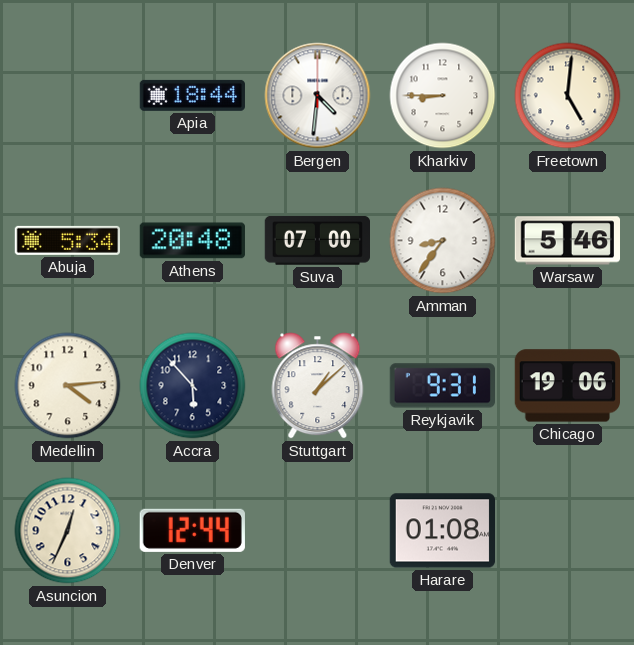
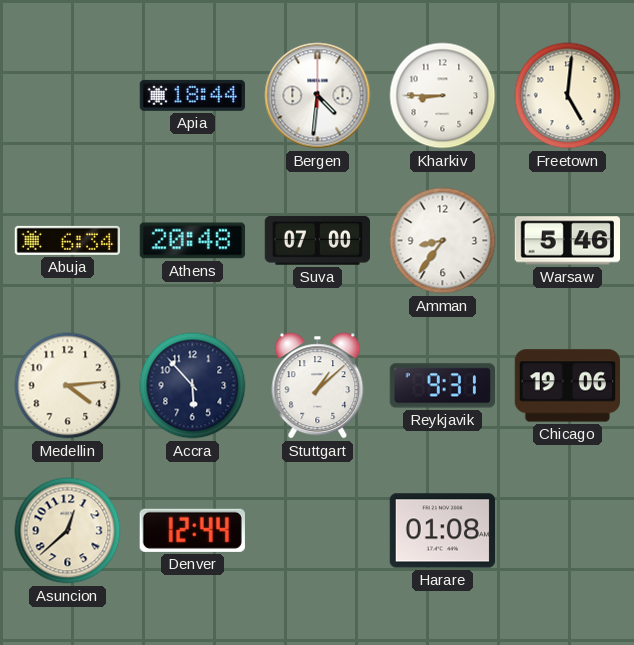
Abuja: 5:34 -> 6:34 (67, 240)
Asuncion: 12:34 -> 12:38 (68, 531)
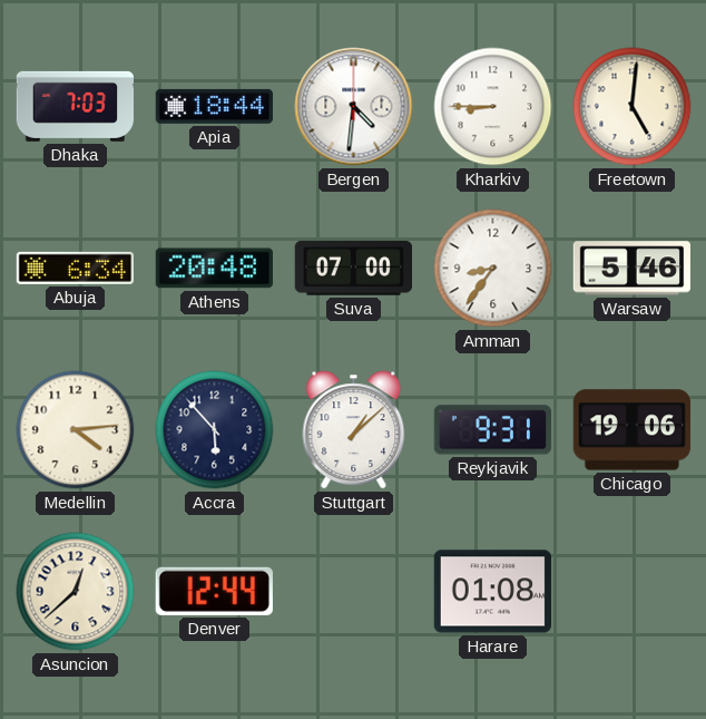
Dhaka: none -> 7:03 (75, 106)
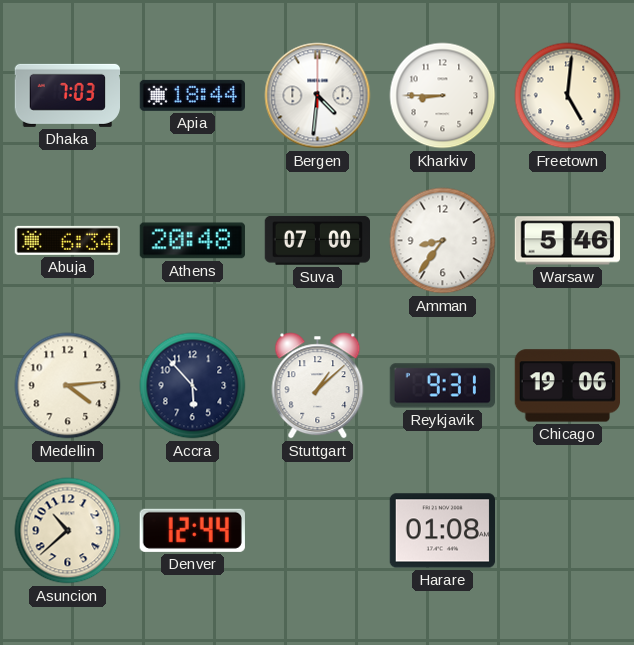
Asuncion: 12:38 -> 10:38 (68, 531)
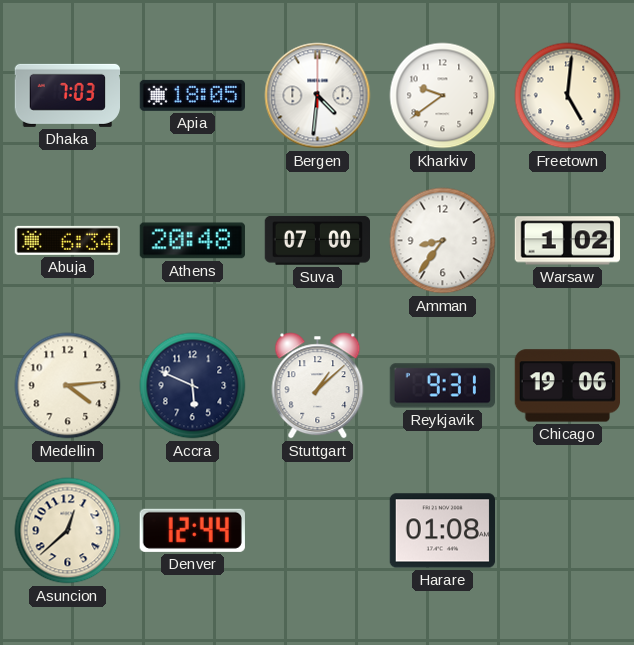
Apia: 18:44 -> 18:05 (192, 95)
Kharkiv: 8:45 -> 9:39 (443, 96)
Warsaw: 5:46 -> 1:02 (567, 241)
Accra: 5:53 -> 5:49 (193, 386)
Asuncion: 10:38 -> 12:38 (68, 531)
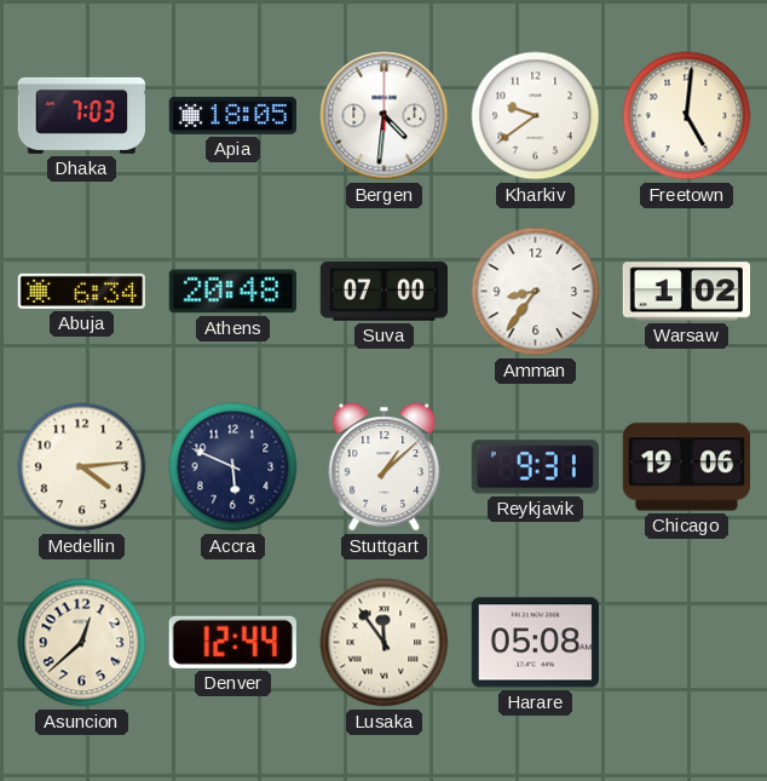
Lusaka: none -> 11:54 (385, 643)
Harare: 01:08 -> 05:08 (535, 643)
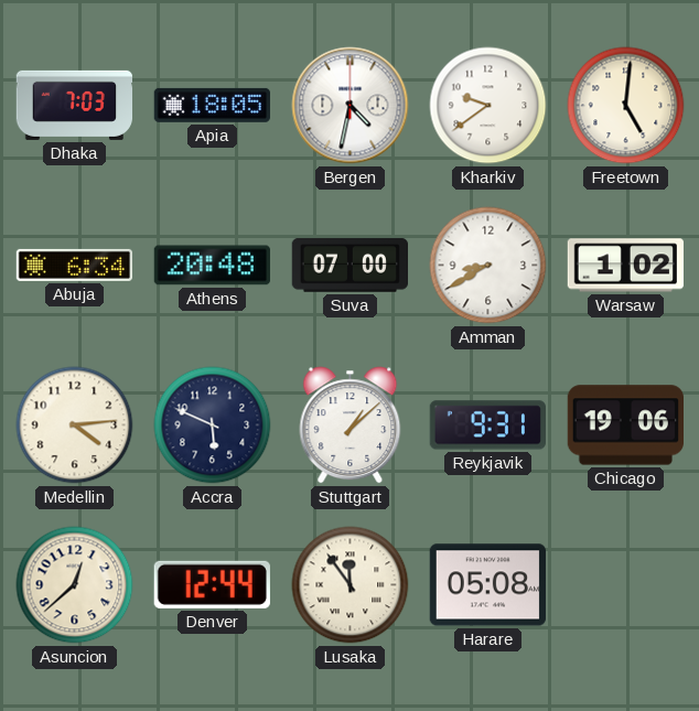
Bergen: 4:31 -> 4:32 (351, 106)
Amman: 8:36 -> 8:40 (488, 266)
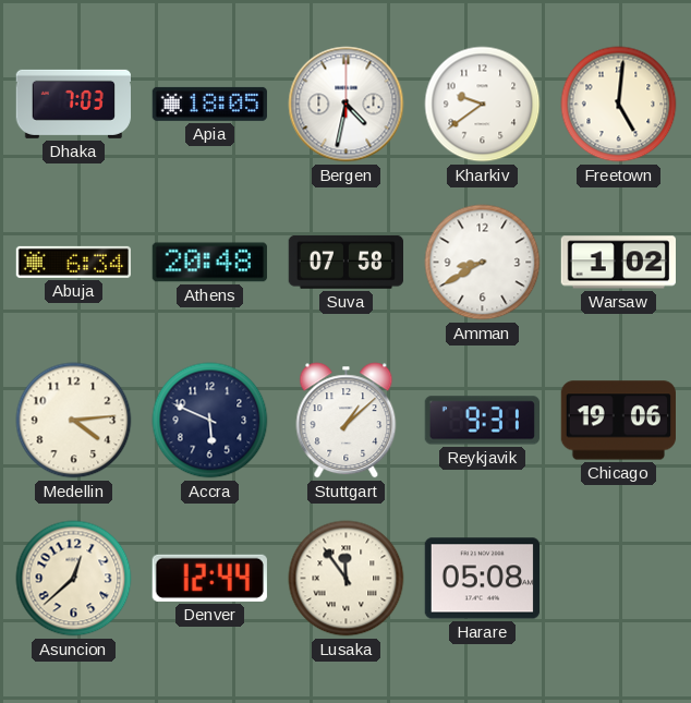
Suva: 07:00 -> 07:58 (346, 262)
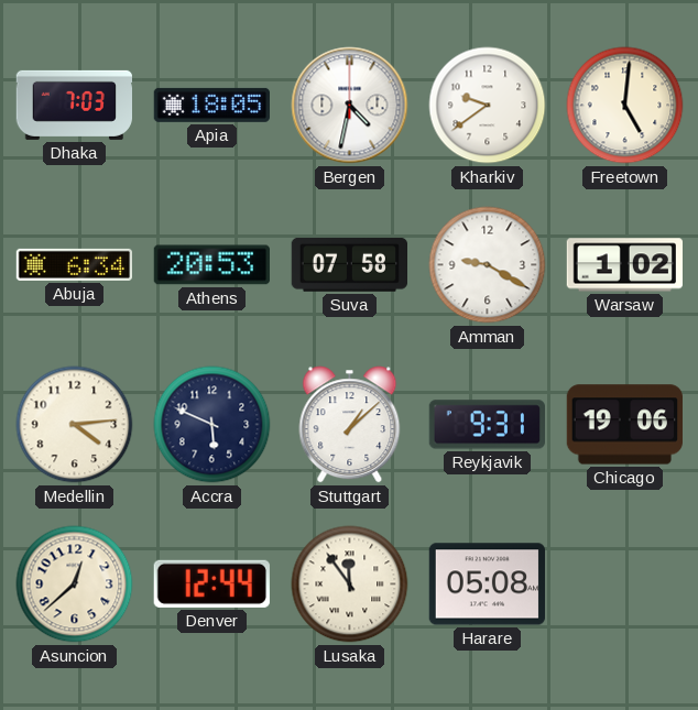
Athens: 20:48 -> 20:53 (211, 265)
Amman: 8:40 -> 9:20 (488, 265)
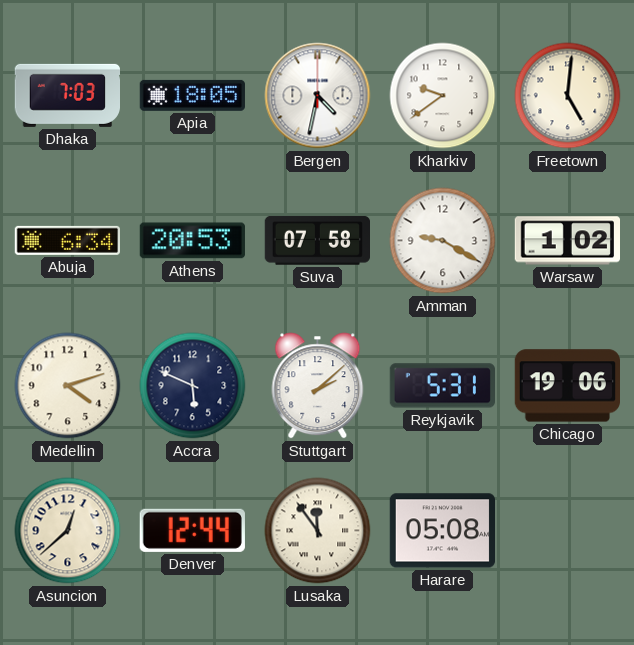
Medellin: 4:14 -> 4:12 (68, 386)
Stuttgart: 1:08 -> 2:08 (318, 386)
Reykjavik: 9:31 -> 5:31 (442, 386)
